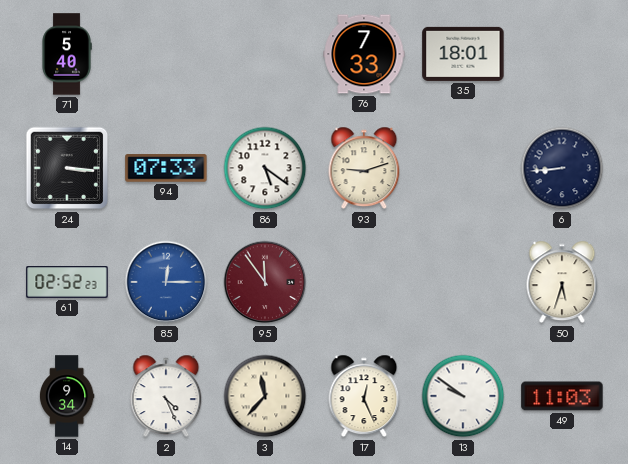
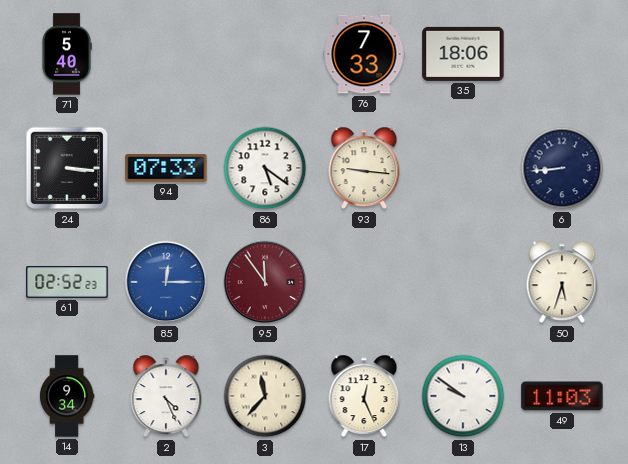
35: 18:01 -> 18:06 (463, 54)
93: 9:12 -> 9:16 (364, 168)
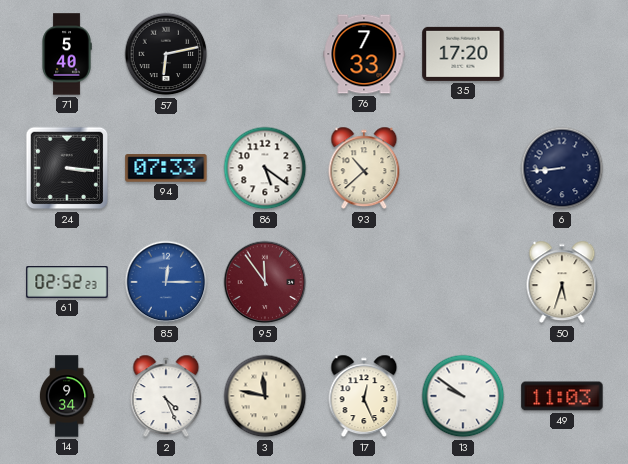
57: none -> 6:13 (166, 54)
35: 18:06 -> 17:20 (463, 54)
93: 9:16 -> 10:38 (364, 168)
3: 11:37 -> 11:47 (265, 396)
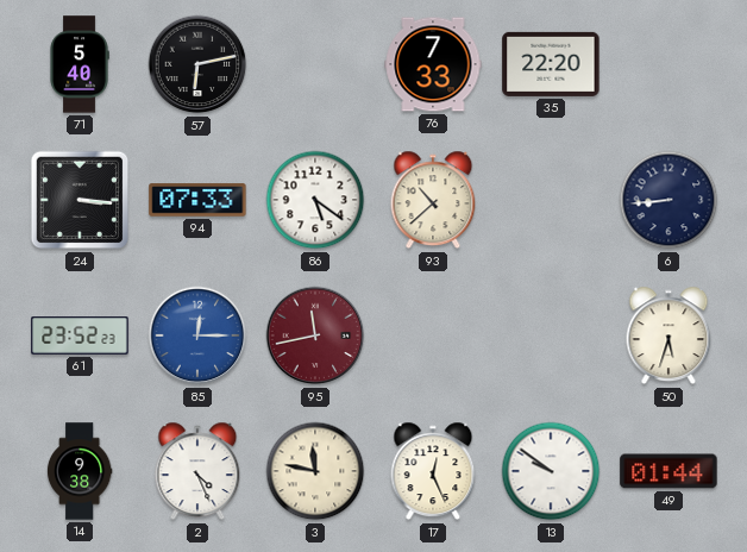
35: 17:20 -> 22:20 (551, 64)
61: 02:52 -> 23:52 (80, 335)
95: 11:54 -> 11:43 (315, 335)
14: 9:34 -> 9:38 (80, 471)
49: 11:03 -> 01:44 (668, 471)
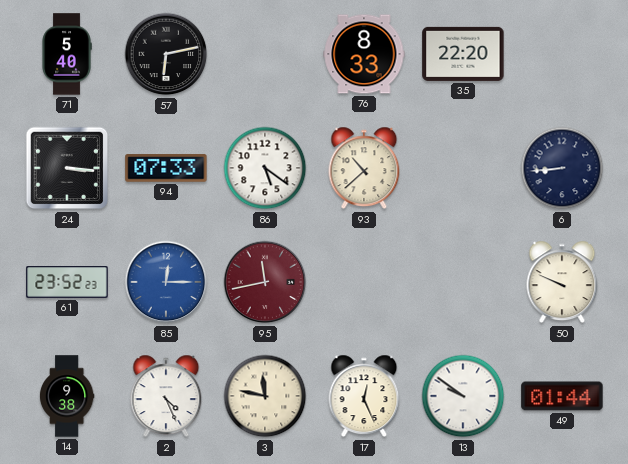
76: 7:33 -> 8:33 (364, 54)
50: 5:33 -> 9:49 (562, 282)
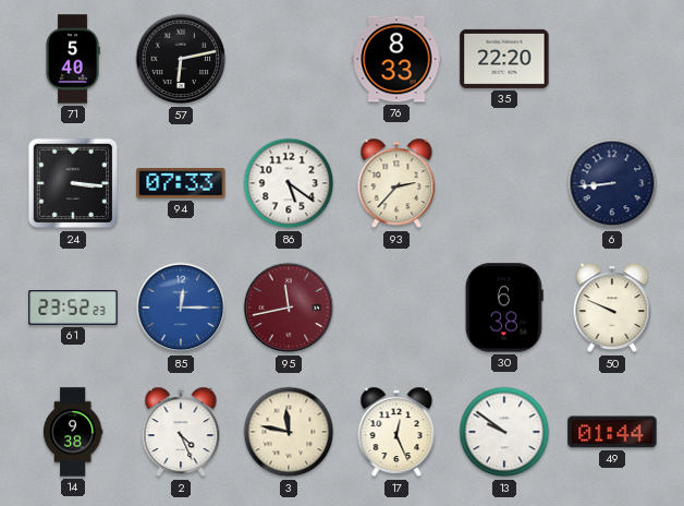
93: 10:38 -> 2:37 (396, 183)
30: none -> 6:38 (504, 308)
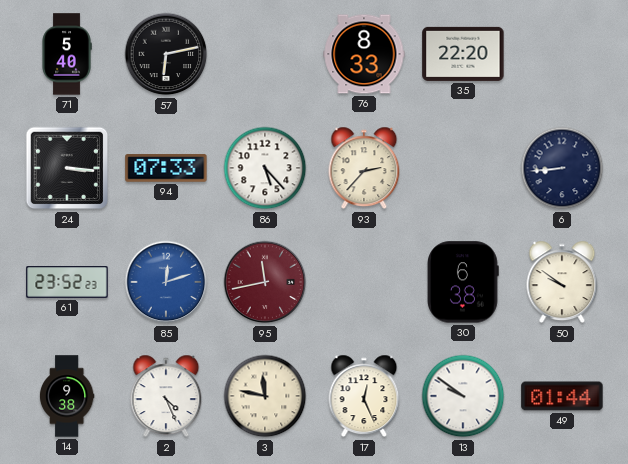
86: 5:21 -> 5:23 (265, 168)
85: 12:15 -> 12:12 (166, 282)
50: 9:49 -> 9:51 (562, 282)
